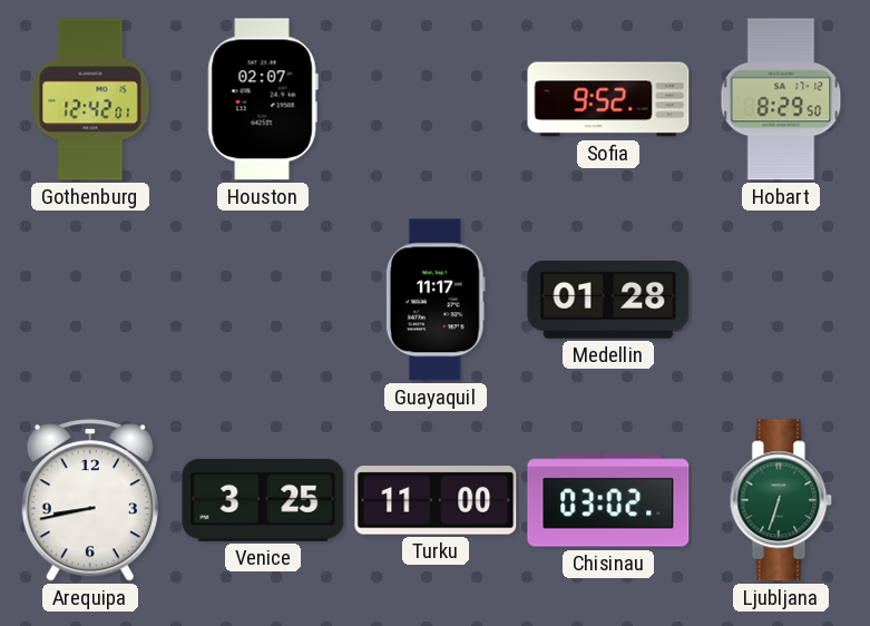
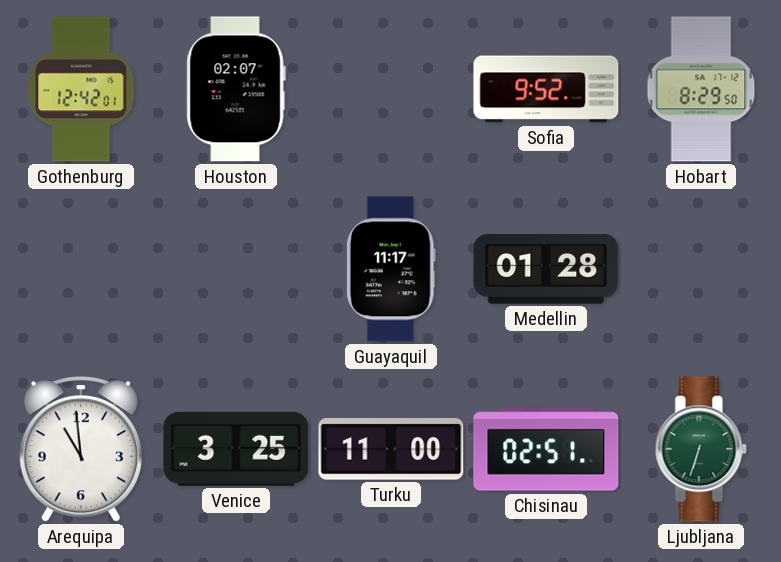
Arequipa: 8:43 -> 10:59 (81, 449)
Chisinau: 03:02 -> 02:51 (546, 449)
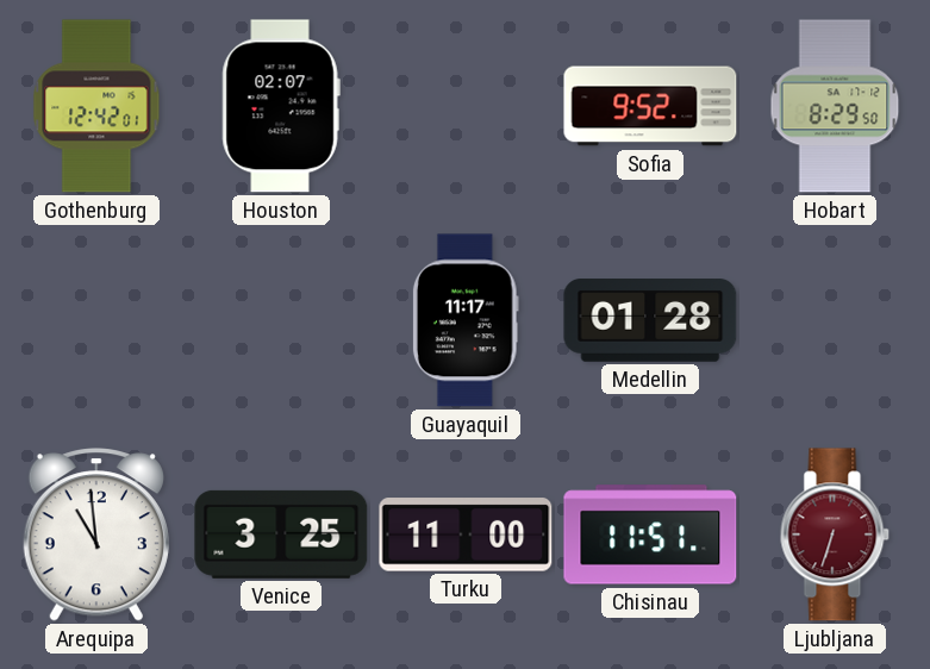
Chisinau: 02:51 -> 11:51 (650, 534)
Ljubljana dial: green -> burgundy (835, 534)
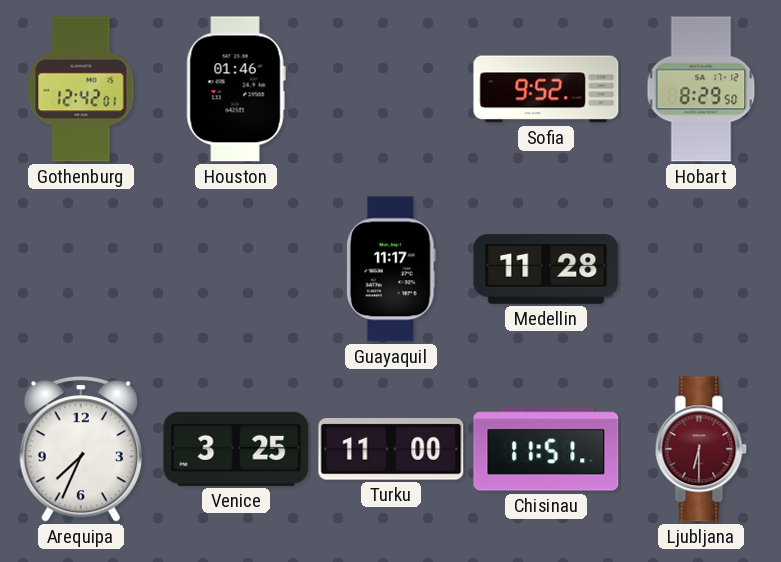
Houston: 02:07 -> 01:46 (236, 89)
Medellin: 01:28 -> 11:28 (546, 269)
Arequipa: 10:59 -> 7:34 (81, 449)
Ljubljana: 6:33 -> 6:30 (701, 449)
